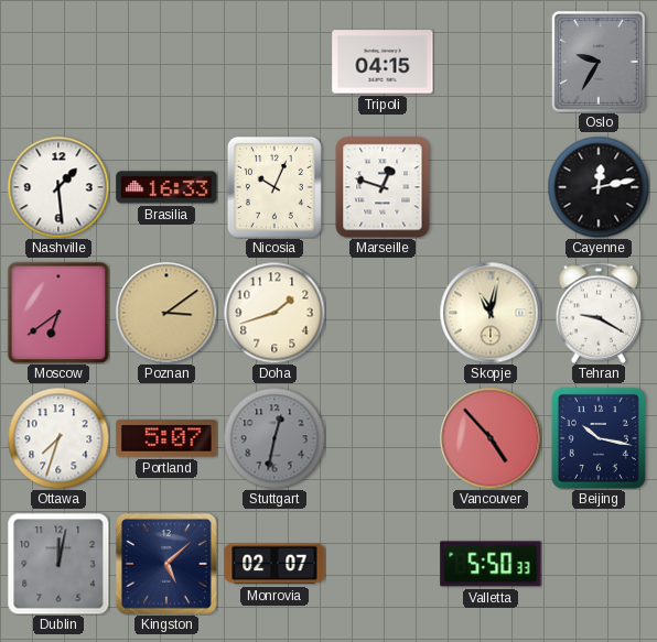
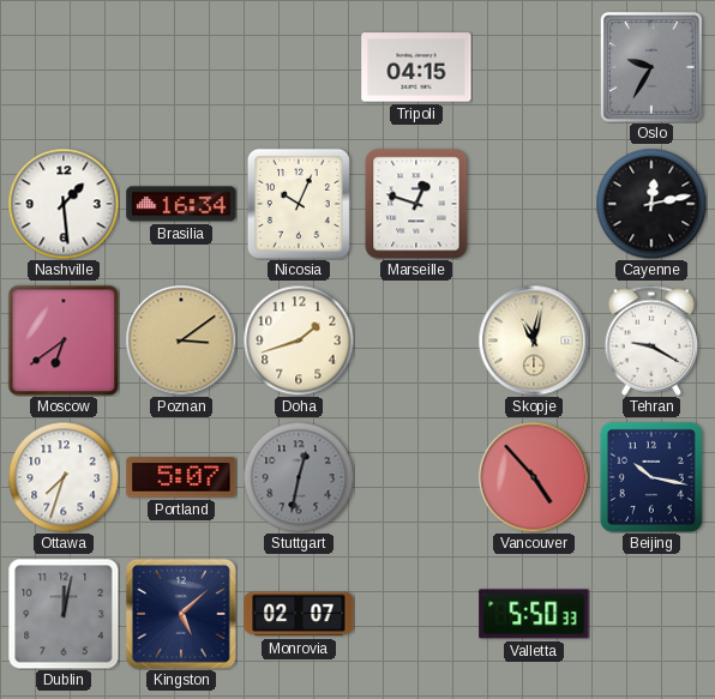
Brasilia: 16:33 -> 16:34 (181, 204)
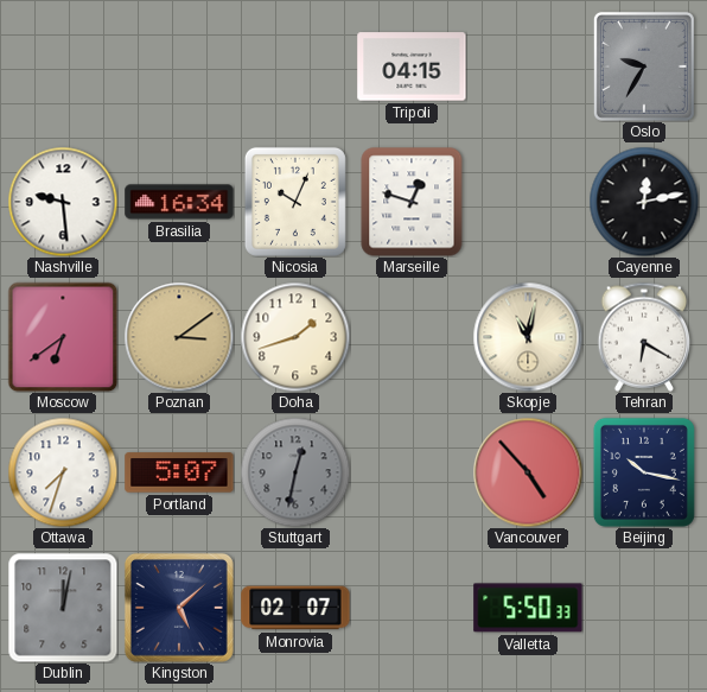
Nashville: 1:29 -> 9:29 (63, 202)
Tehran: 9:20 -> 6:20 (644, 337)
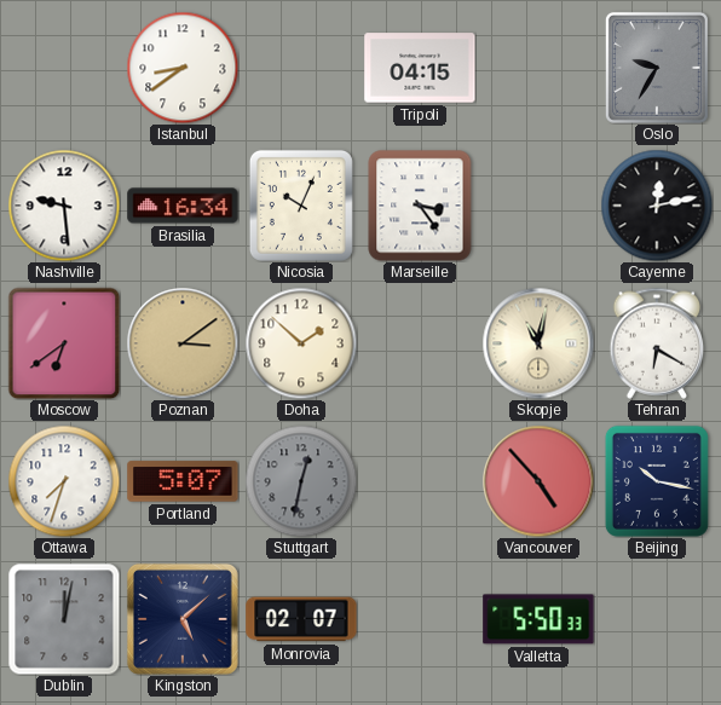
Istanbul: none -> 8:39 (183, 68)
Marseille: 12:48 -> 3:24 (420, 206)
Doha: 1:42 -> 1:52 (301, 343)
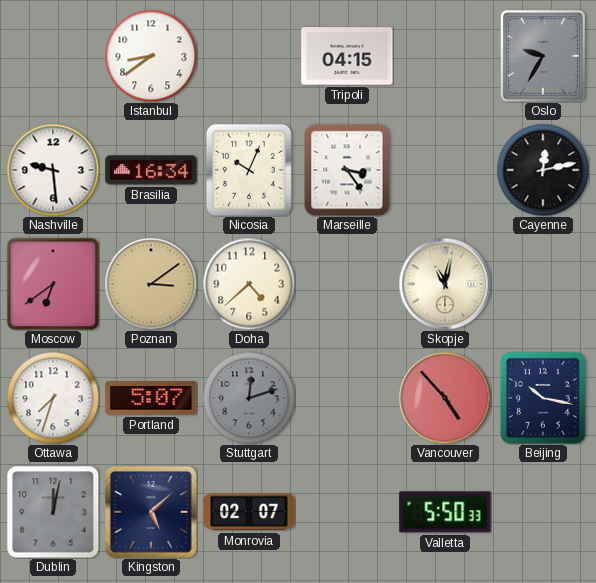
Doha: 1:52 -> 4:38 (249, 284)
Tehran: 6:20 -> none (657, 343)
Stuttgart: 12:32 -> 12:12 (249, 398)
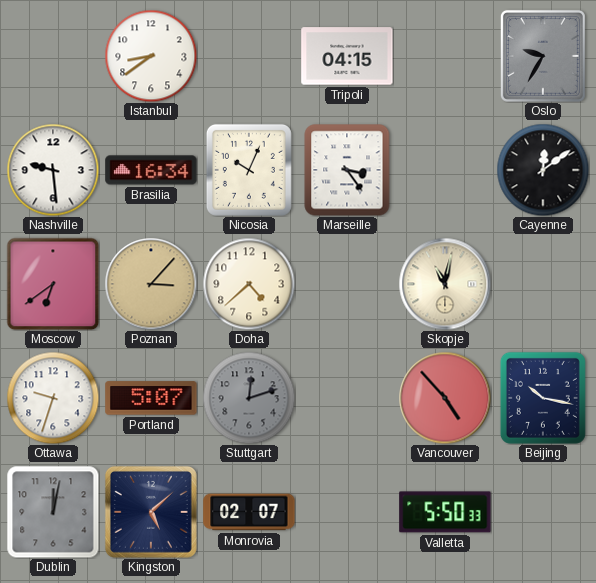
Cayenne: 12:13 -> 12:09 (543, 170)
Poznan: 3:09 -> 3:07 (151, 284)
Ottawa: 7:33 -> 9:33 (53, 398)
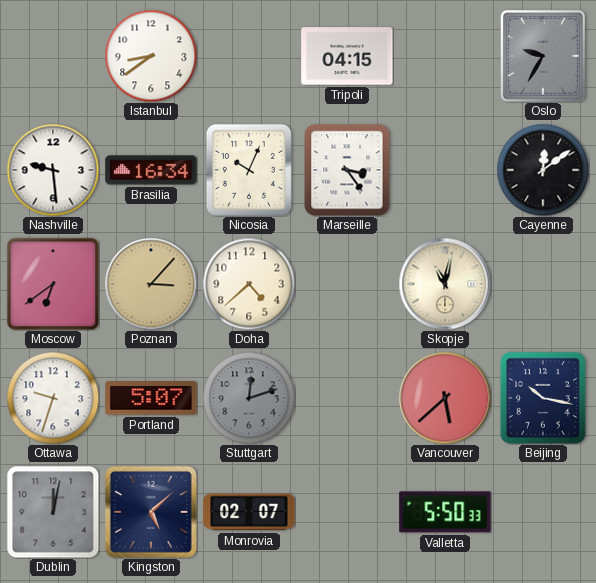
Vancouver: 4:53 -> 5:38 (445, 398)
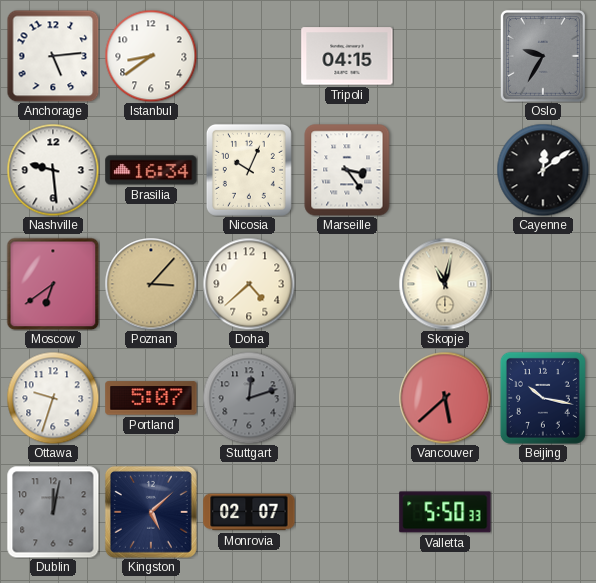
Anchorage: none -> 5:14 (53, 56)
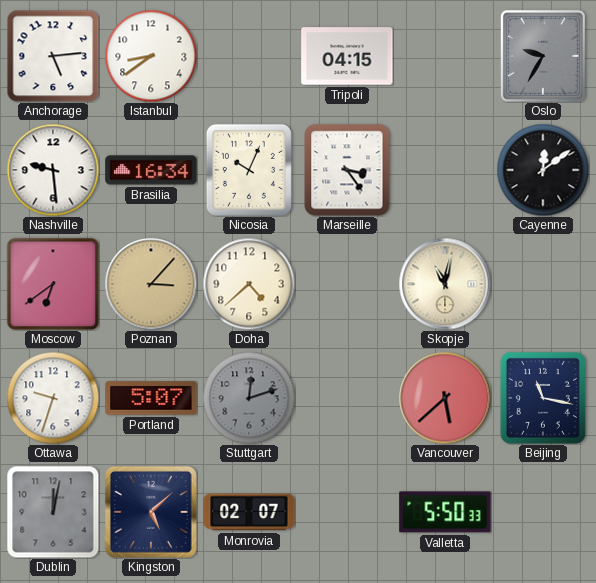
Beijing: 10:17 -> 11:17 (543, 398)
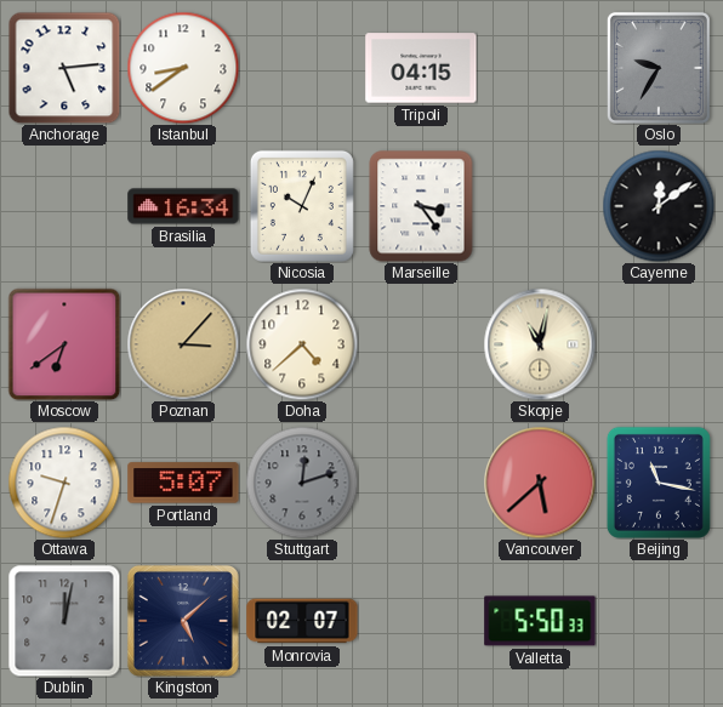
Nashville: 9:29 -> none (53, 170)
